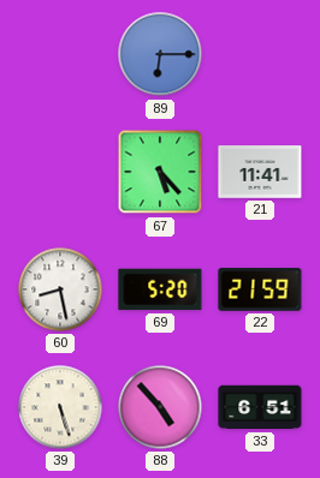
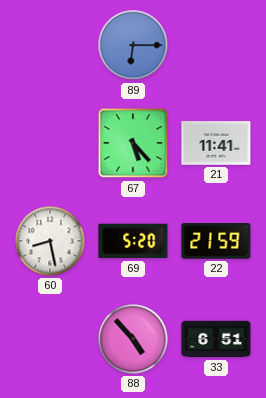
39: 5:27 -> none (60, 407)
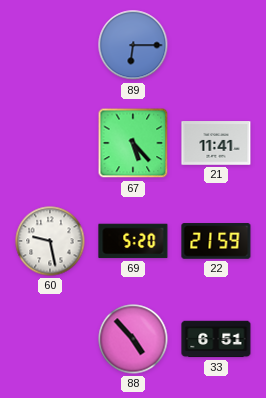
60: 8:28 -> 9:28 (50, 241)
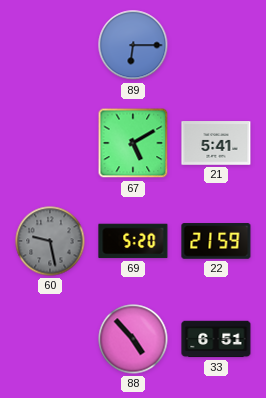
67: 5:23 -> 5:10 (133, 143)
21: 11:41 -> 5:41 (216, 143)
60 dial: white -> grey (50, 241)
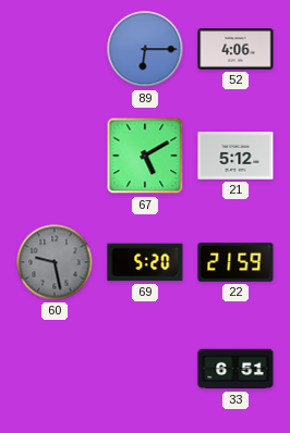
52: none -> 4:06 (235, 49)
21: 5:41 -> 5:12 (235, 156)
88: 4:53 -> none (133, 339)
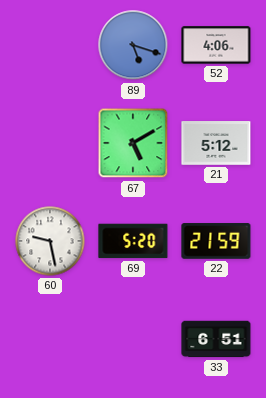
89: 6:15 -> 5:18 (133, 45)
60 dial: grey -> white (50, 241)
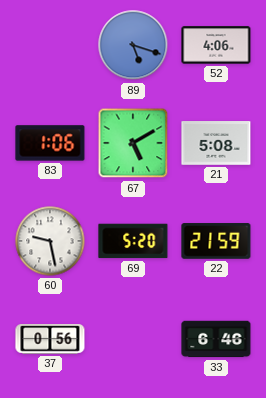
83: none -> 1:06 (50, 143)
21: 5:12 -> 5:08 (216, 143)
37: none -> 0:56 (50, 339)
33: 6:51 -> 6:46 (216, 339)
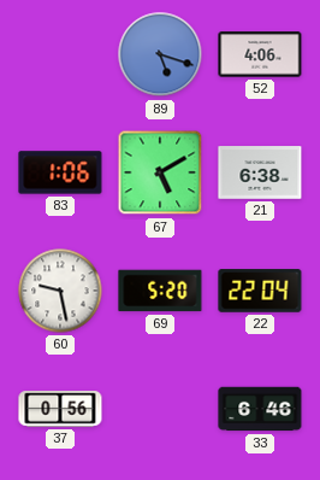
21: 5:08 -> 6:38 (260, 172)
22: 21:59 -> 22:04 (260, 291)
